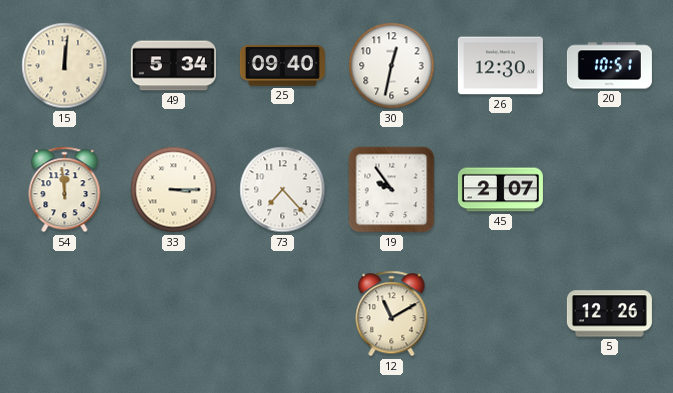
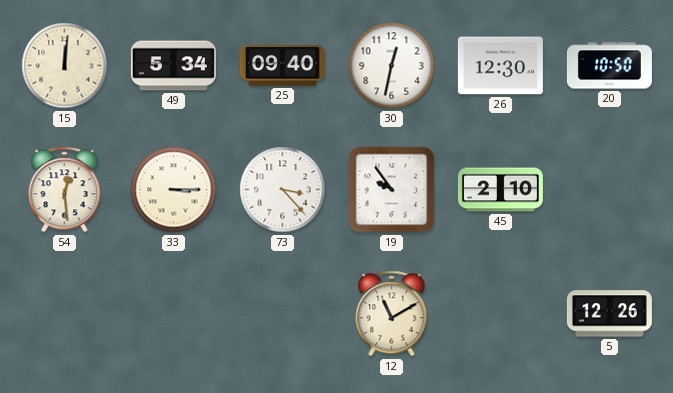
20: 10:51 -> 10:50 (609, 66)
54: 11:59 -> 12:29 (65, 190)
73: 7:23 -> 3:23 (283, 190)
45: 2:07 -> 2:10 (500, 190)
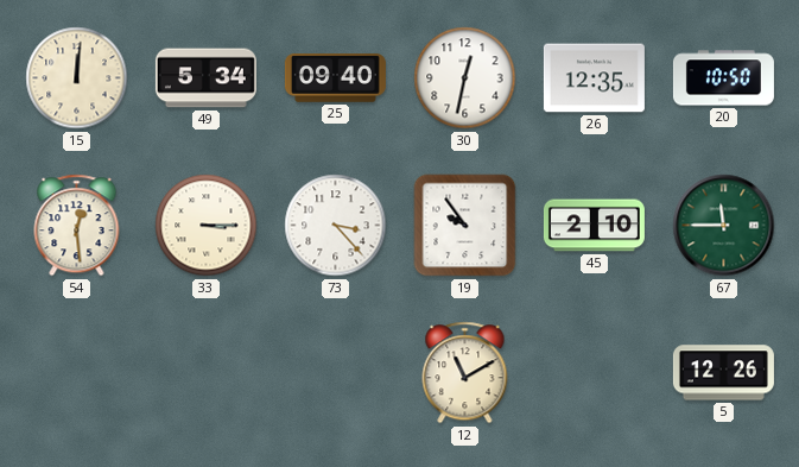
26: 12:30 -> 12:35 (594, 78)
67: none -> 11:45 (724, 226)
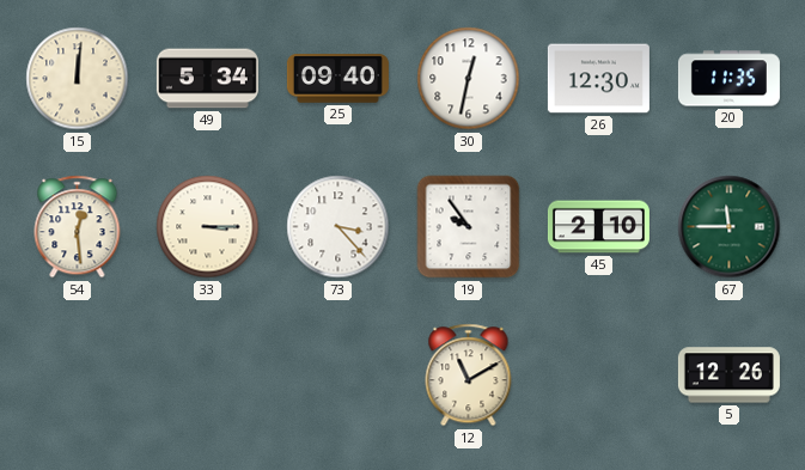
26: 12:35 -> 12:30 (598, 79)
20: 10:50 -> 11:35 (728, 79)
